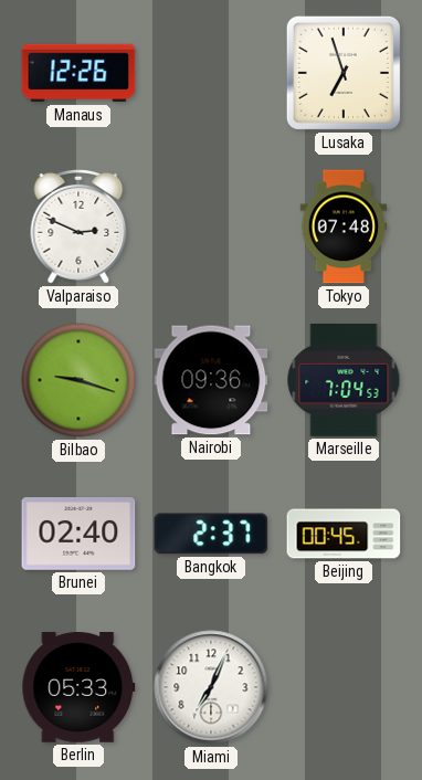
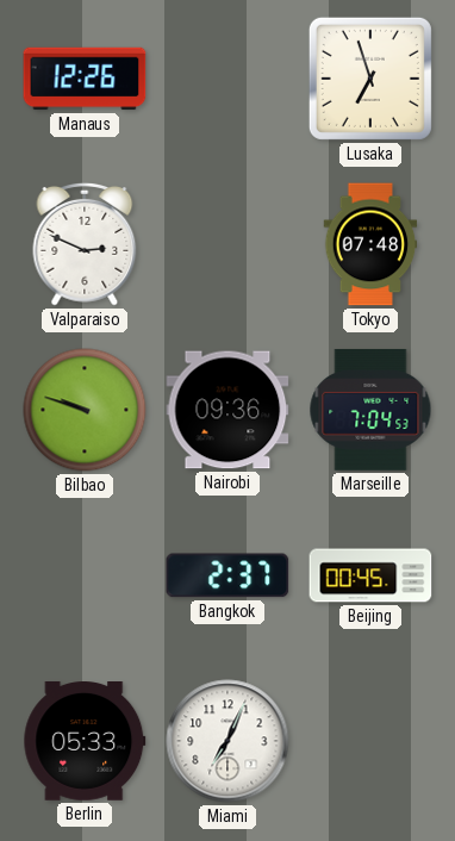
Bilbao: 9:18 -> 9:48 (85, 410)
Brunei: 02:40 -> none (78, 534)
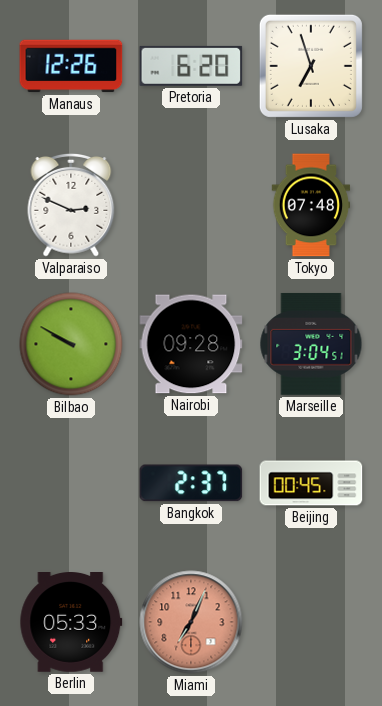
Pretoria: none -> 6:20 (191, 66)
Bilbao: 9:48 -> 9:50 (71, 344)
Nairobi: 09:36 -> 09:28 (191, 344)
Marseille: 7:04 -> 3:04 (311, 344)
Miami dial: white -> salmon (191, 622)
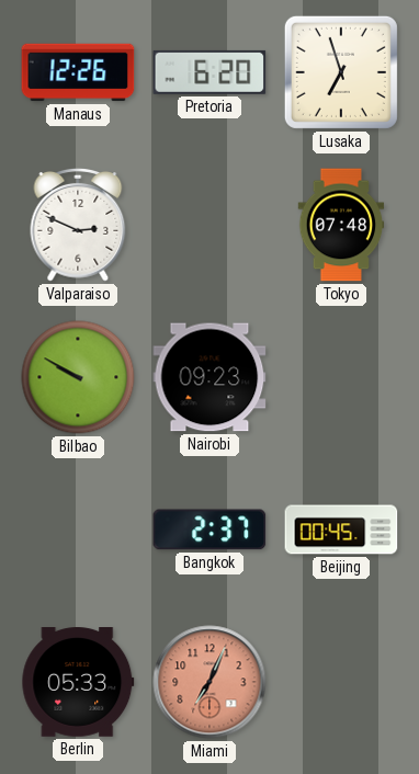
Nairobi: 09:28 -> 09:23 (209, 377)
Marseille: 3:04 -> none (311, 344)
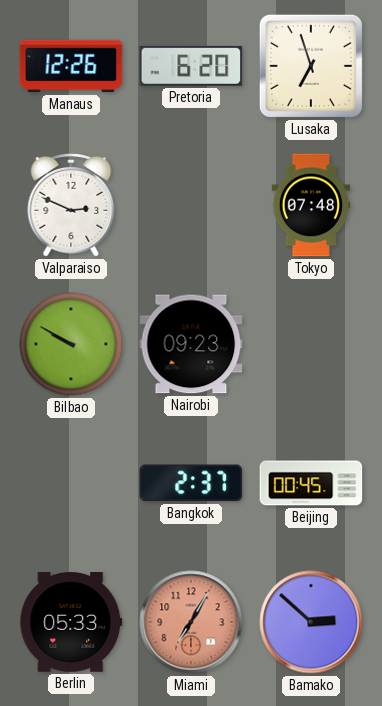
Miami: 7:04 -> 7:05 (191, 622)
Bamako: none -> 2:52 (311, 622)
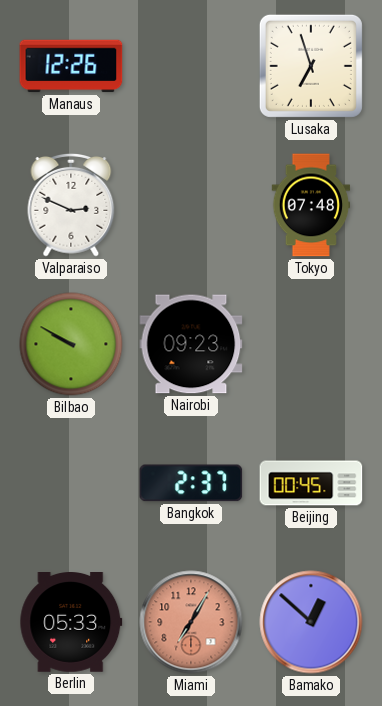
Pretoria: 6:20 -> none (191, 66)
Bamako: 2:52 -> 12:52 (311, 622)
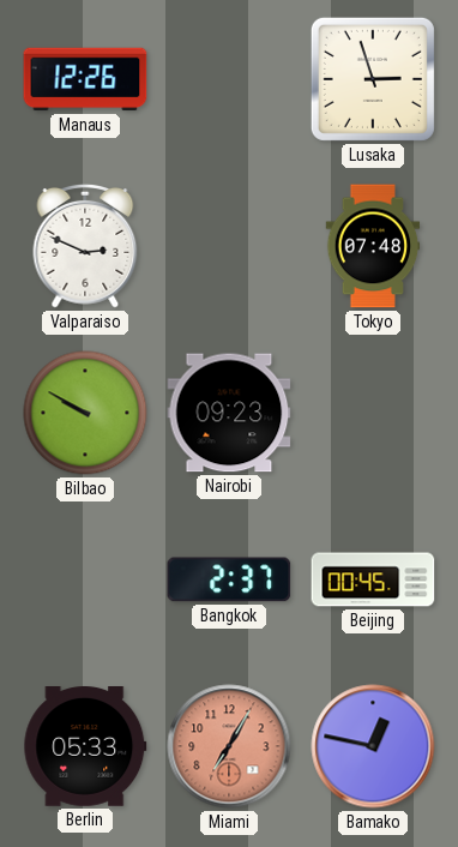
Lusaka: 6:57 -> 2:57 (373, 79)
Bamako: 12:52 -> 12:47 (373, 746)
